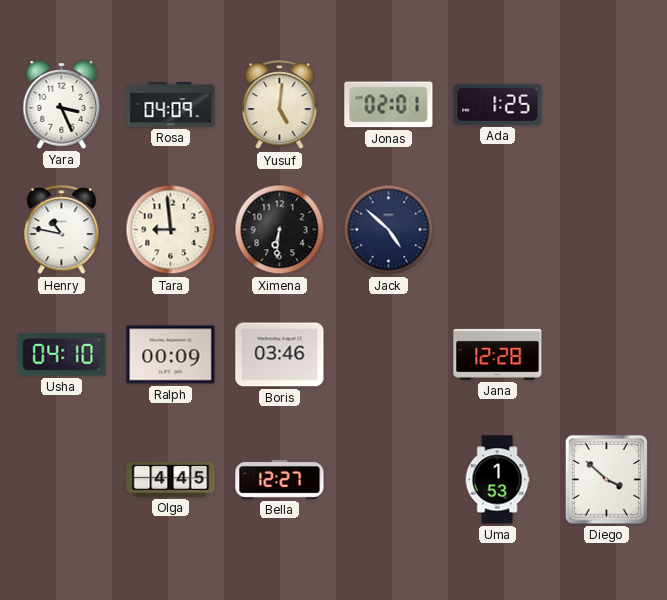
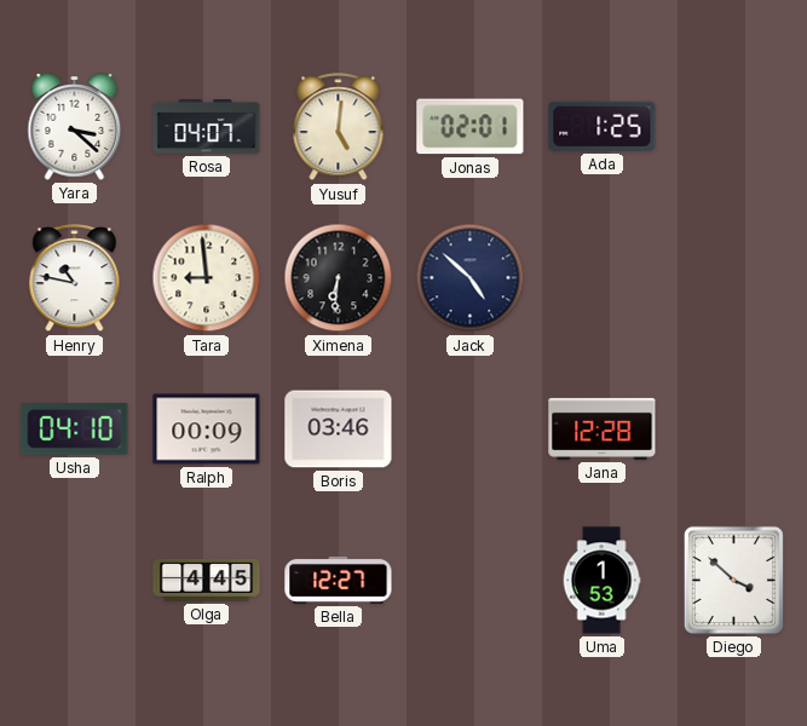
Yara: 3:26 -> 3:22 (75, 127)
Rosa: 04:09 -> 04:07 (207, 127)
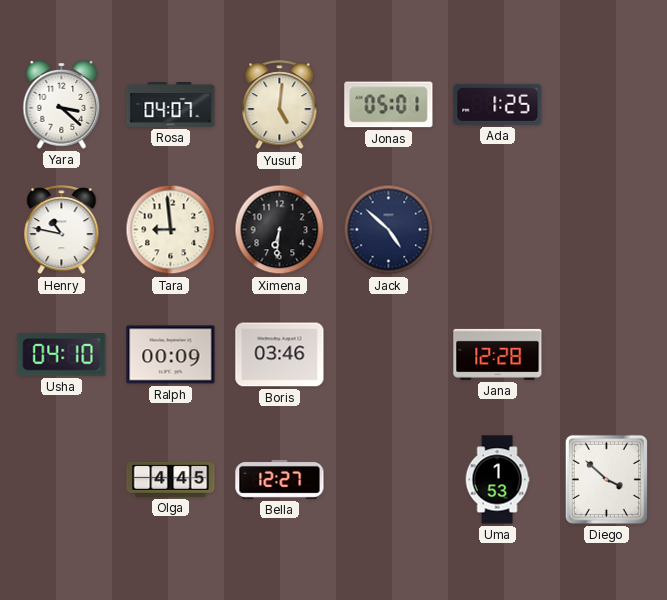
Jonas: 02:01 -> 05:01 (389, 105)
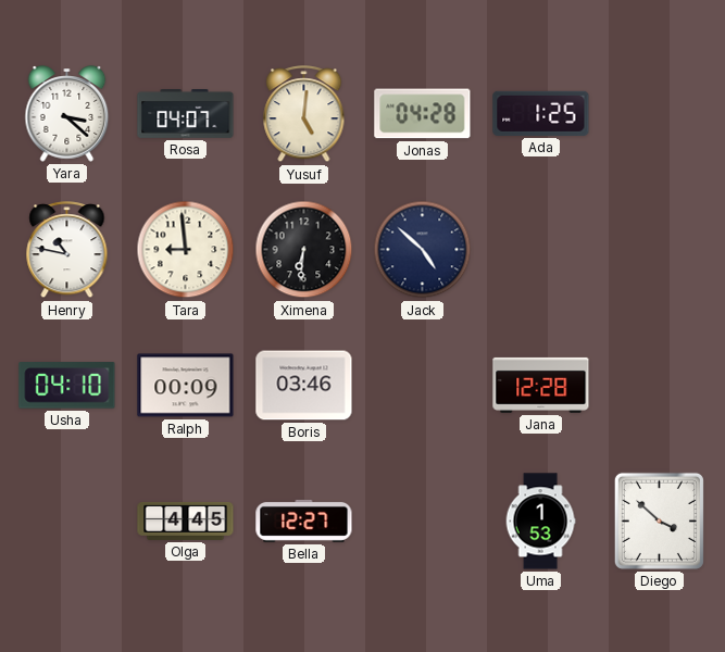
Jonas: 05:01 -> 04:28 (423, 114)
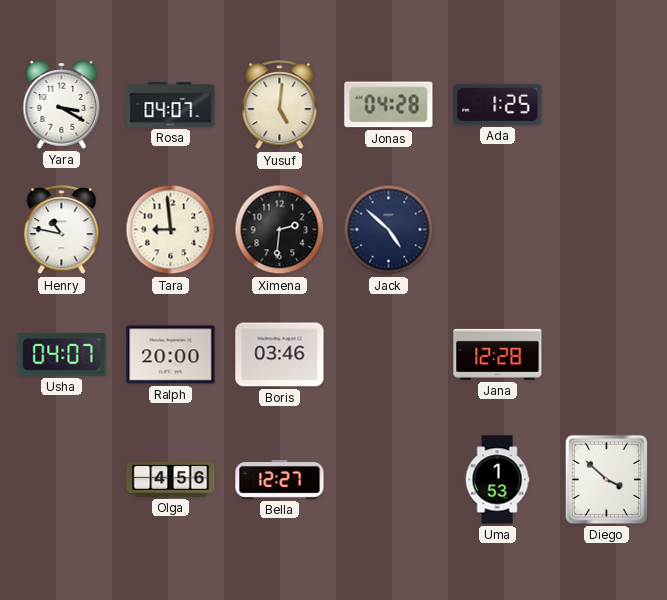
Yara: 3:22 -> 3:20 (62, 105)
Ximena: 6:31 -> 2:31 (280, 230)
Usha: 04:10 -> 04:07 (62, 355)
Ralph: 00:09 -> 20:00 (171, 355)
Olga: 4:45 -> 4:56 (171, 479)
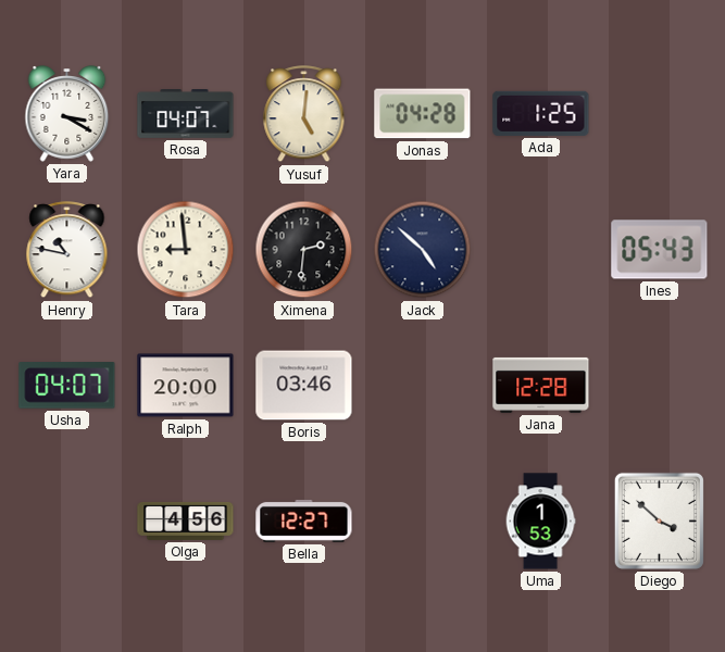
Ines: none -> 05:43 (660, 250)
